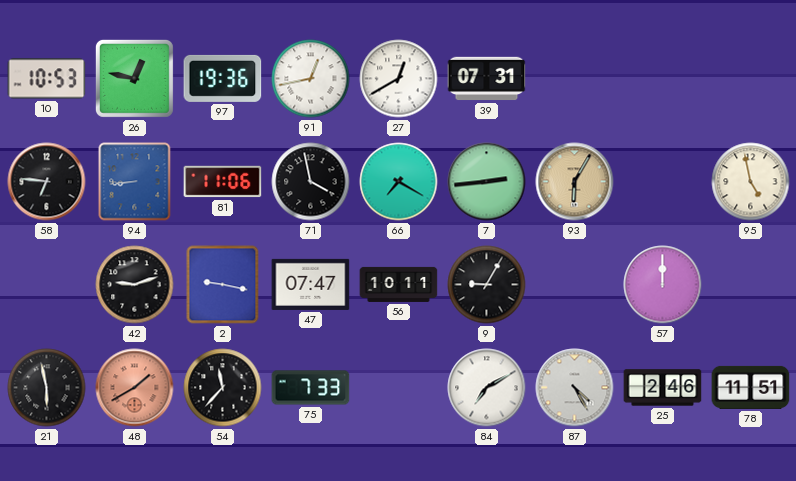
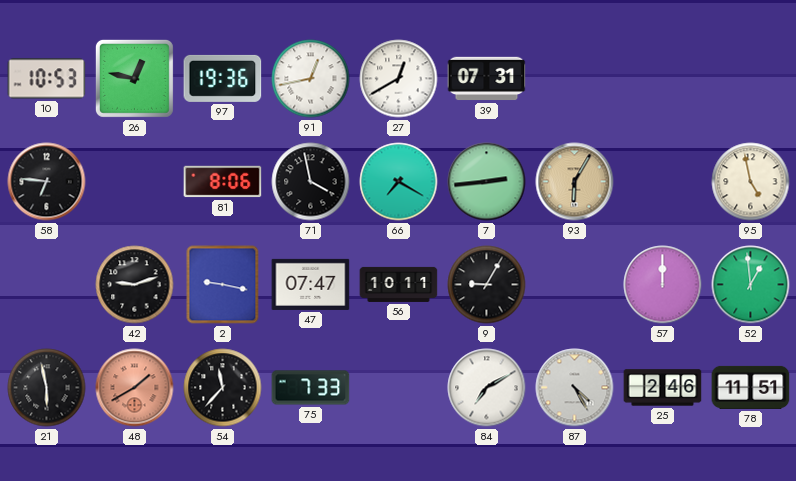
94: 8:44 -> none (135, 182)
81: 11:06 -> 8:06 (223, 182)
52: none -> 12:59 (751, 285)
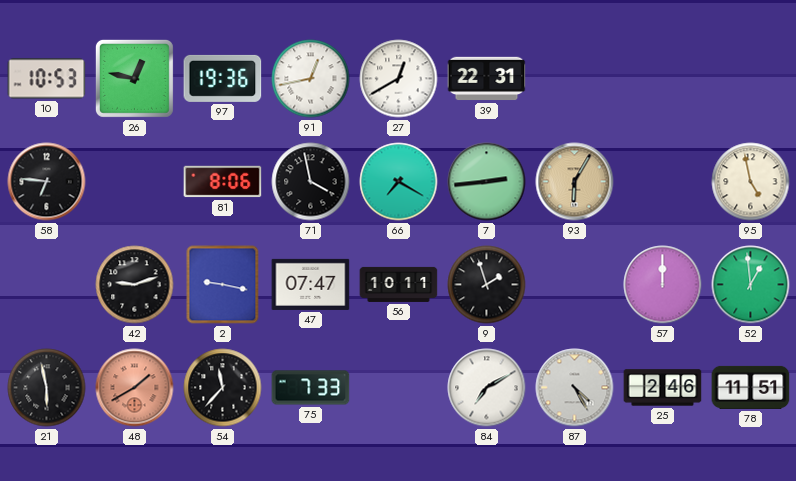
39: 07:31 -> 22:31 (487, 79)
9: 9:05 -> 1:57 (487, 285)
